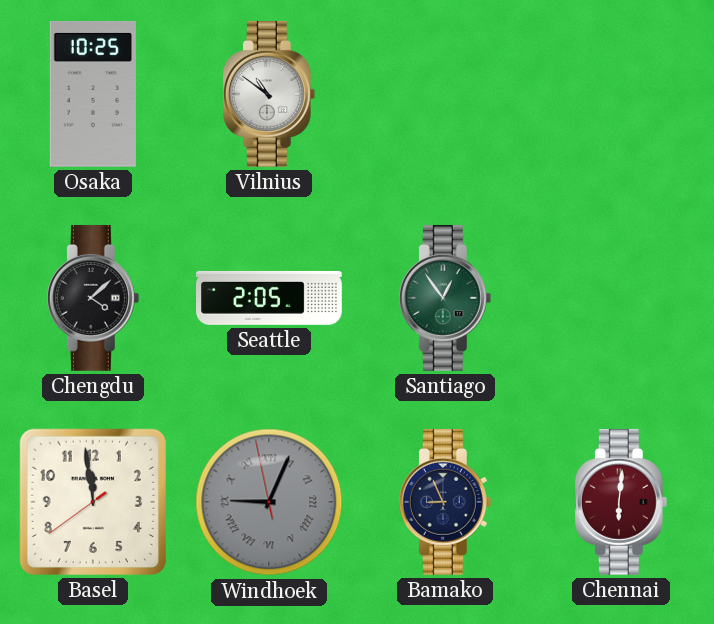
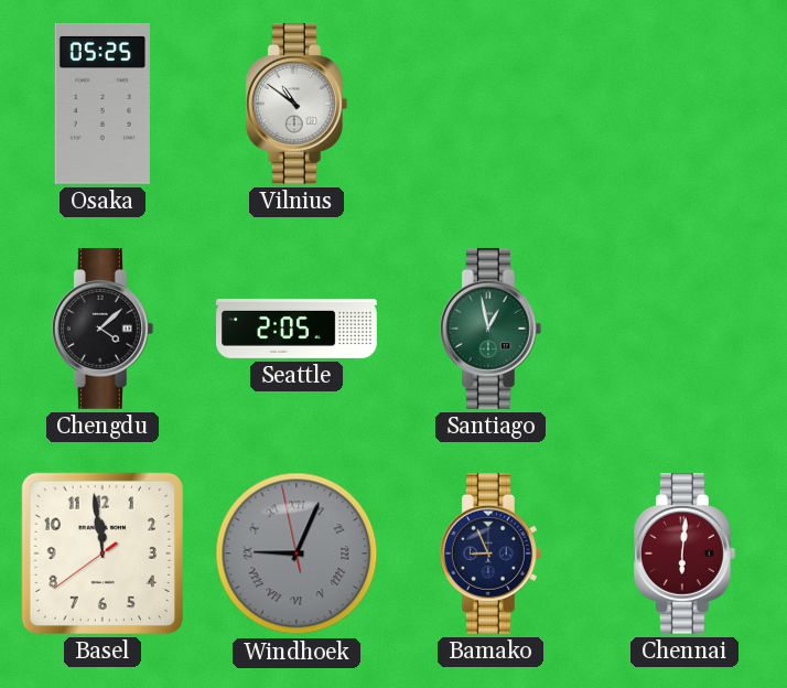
Osaka: 10:25 -> 05:25 (103, 104)
Santiago: 12:54 -> 12:58 (490, 329)
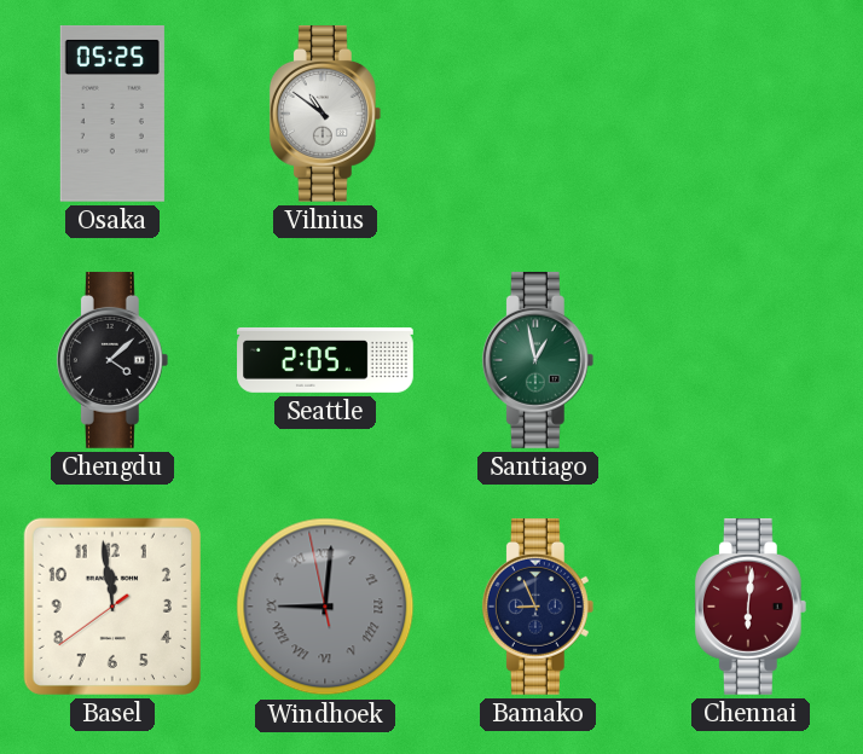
Windhoek: 9:03 -> 9:00 (325, 607)
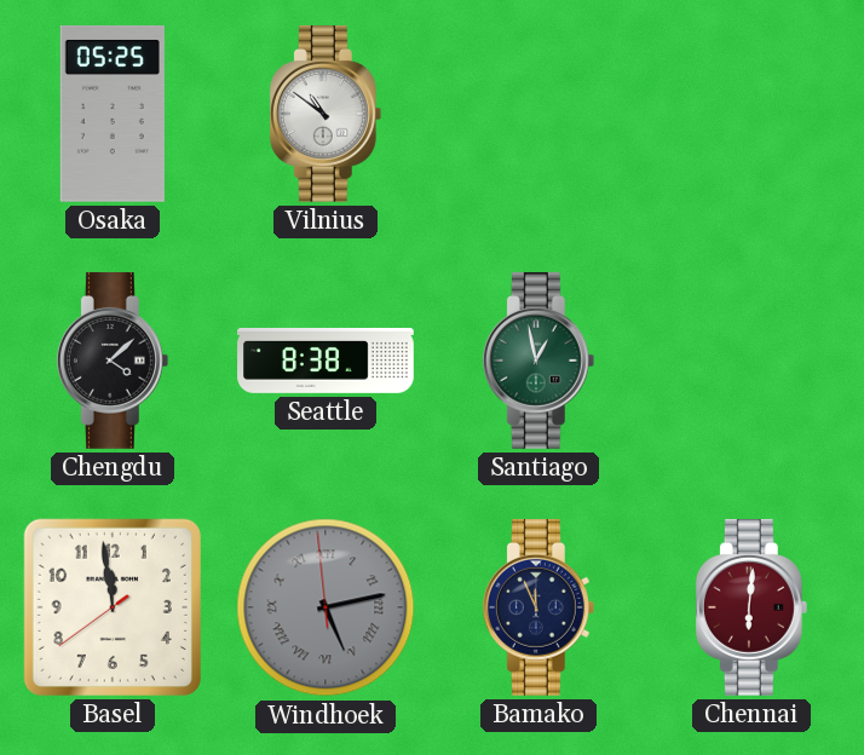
Seattle: 2:05 -> 8:38 (326, 361)
Windhoek: 9:00 -> 5:12 (326, 607)
Bamako: 8:56 -> 11:56 (538, 607)
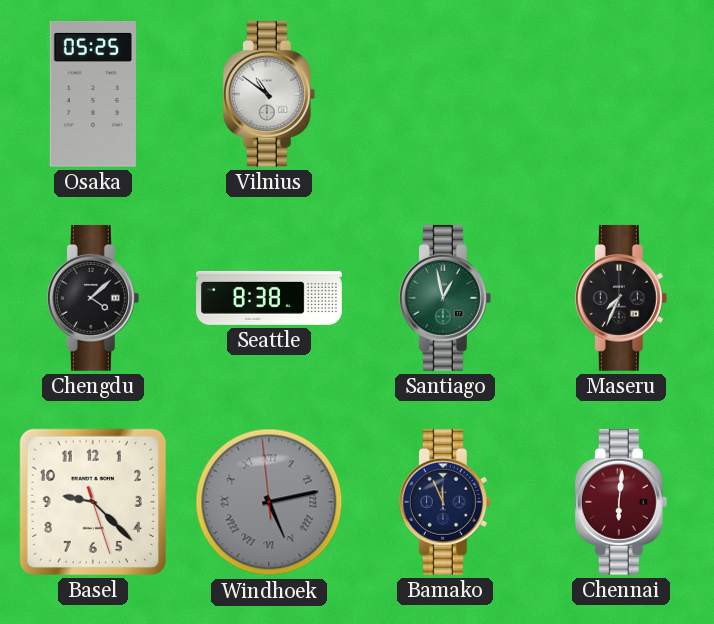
Maseru: none -> 7:34 (621, 298)
Basel: 11:58 -> 9:22 (93, 502)
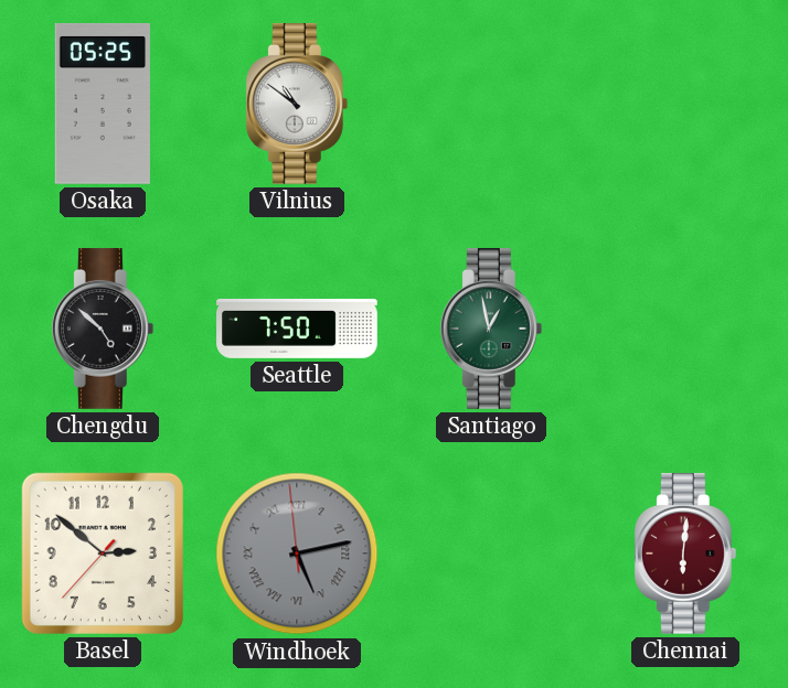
Chengdu: 4:08 -> 4:52 (103, 329)
Seattle: 8:38 -> 7:50 (297, 329)
Maseru: 7:34 -> none (621, 298)
Basel: 9:22 -> 2:51 (103, 553)
Bamako: 11:56 -> none (445, 502)
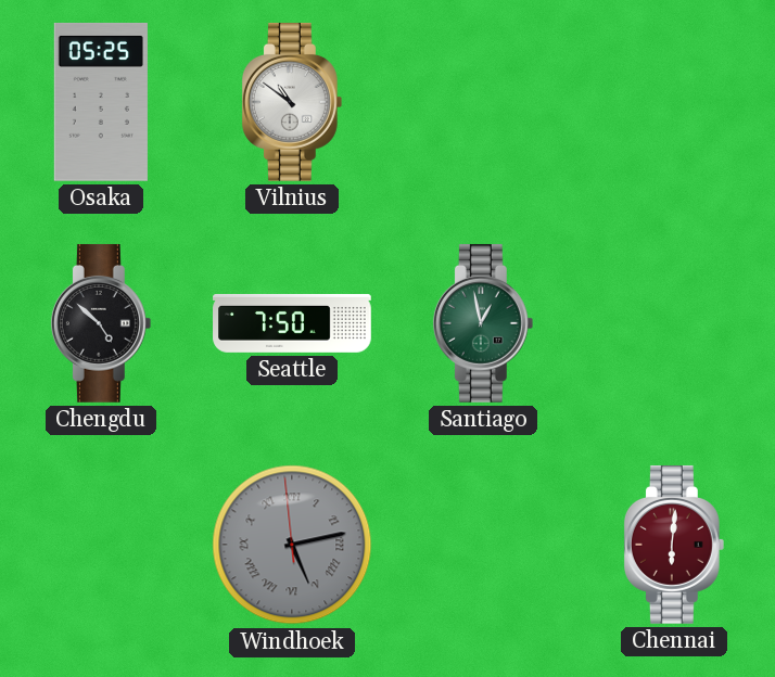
Basel: 2:51 -> none (103, 553)
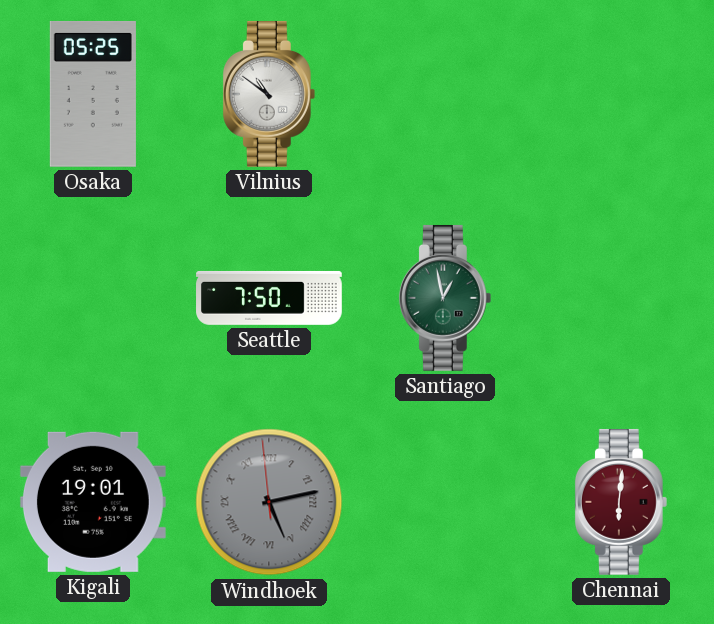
Chengdu: 4:52 -> none (101, 323)
Kigali: none -> 19:01 (93, 502)
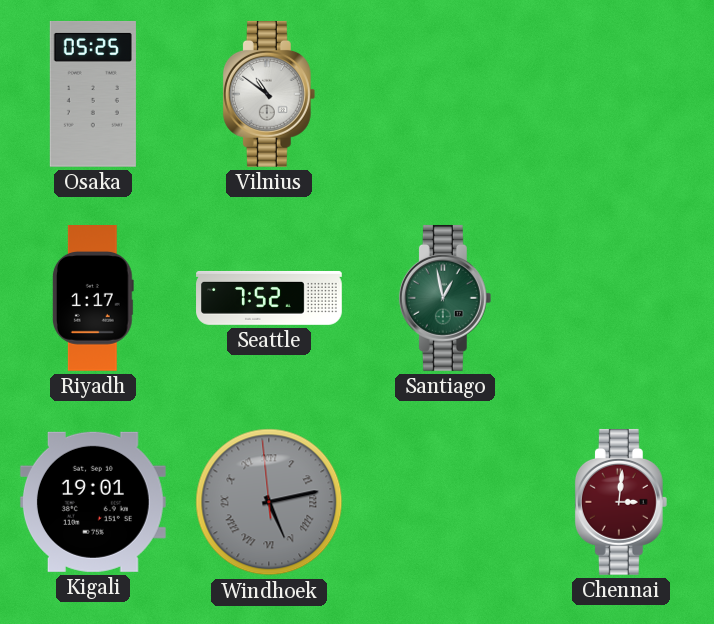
Riyadh: none -> 1:17 (93, 299)
Seattle: 7:50 -> 7:52 (269, 298)
Chennai: 6:01 -> 3:01 (621, 502)
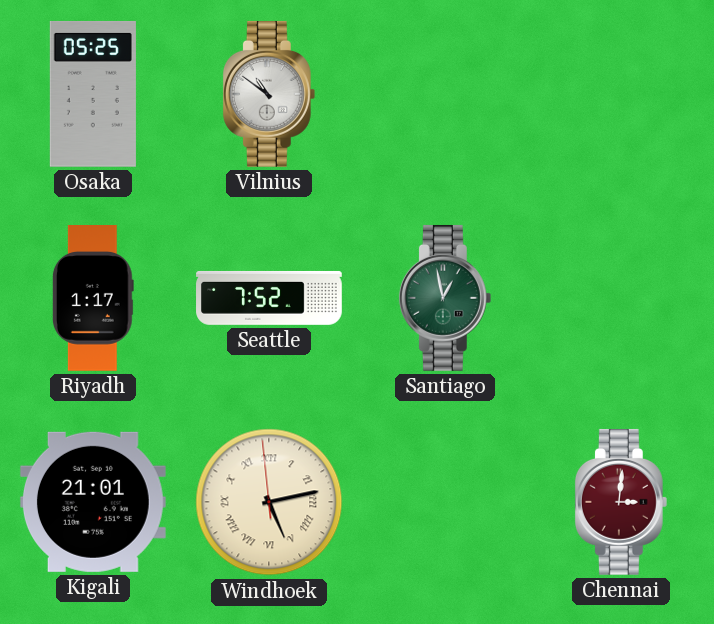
Kigali: 19:01 -> 21:01 (93, 502)
Windhoek dial: grey -> cream (269, 502)
